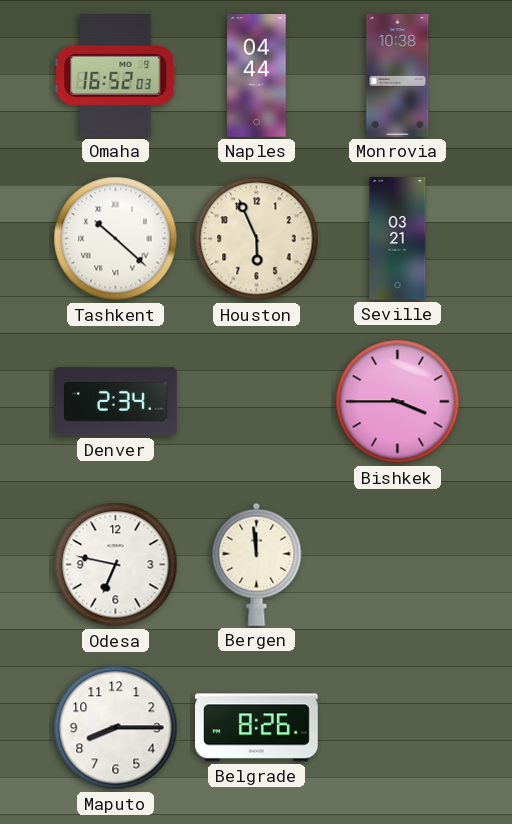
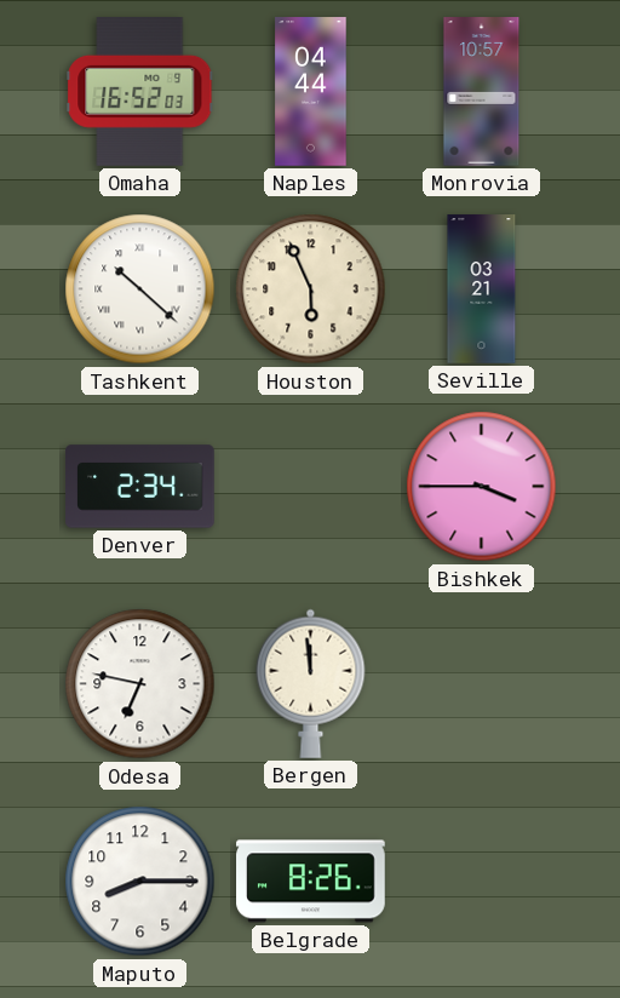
Monrovia: 10:38 -> 10:57 (482, 92)
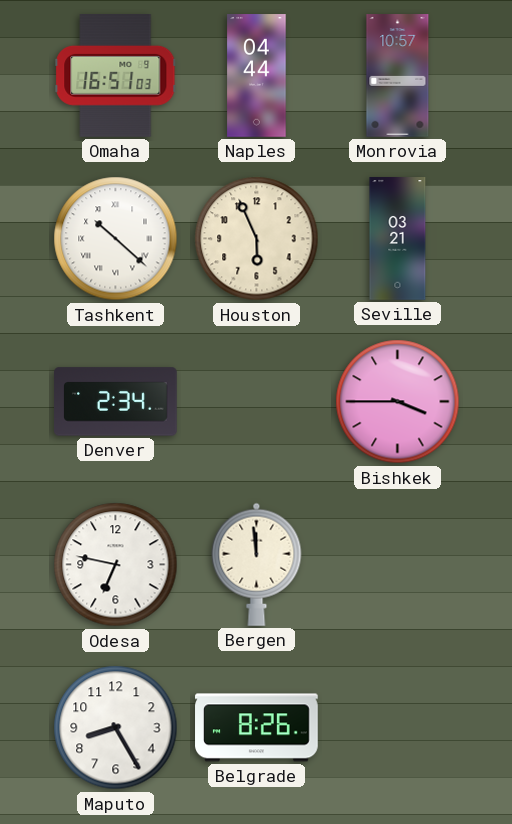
Omaha: 16:52 -> 16:51 (116, 76)
Maputo: 8:15 -> 8:25 (116, 728)
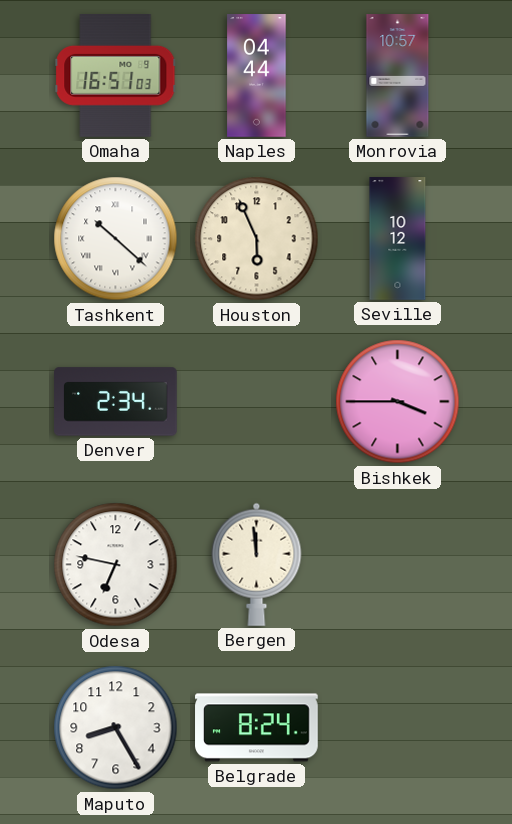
Seville: 03:21 -> 10:12 (398, 239)
Belgrade: 8:26 -> 8:24 (257, 728)
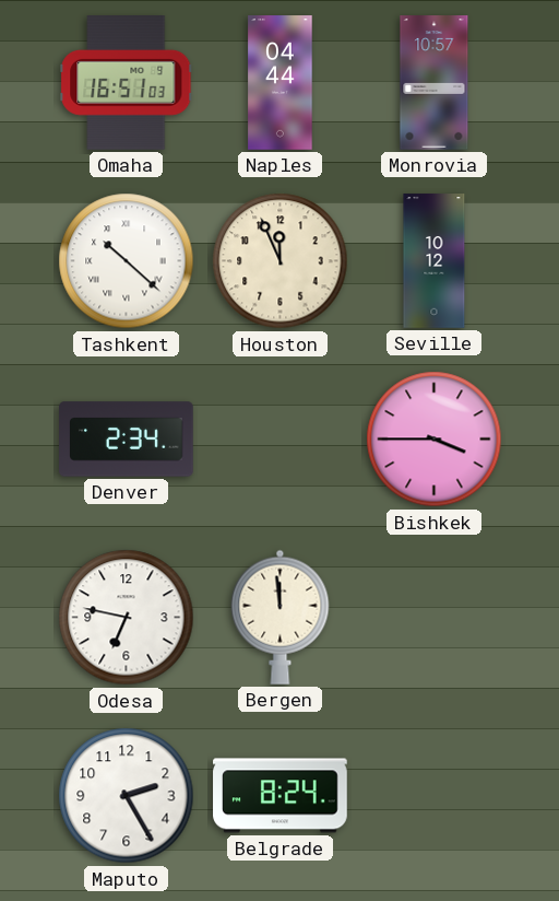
Houston: 5:56 -> 11:56 (281, 261)
Maputo: 8:25 -> 2:25 (127, 796)
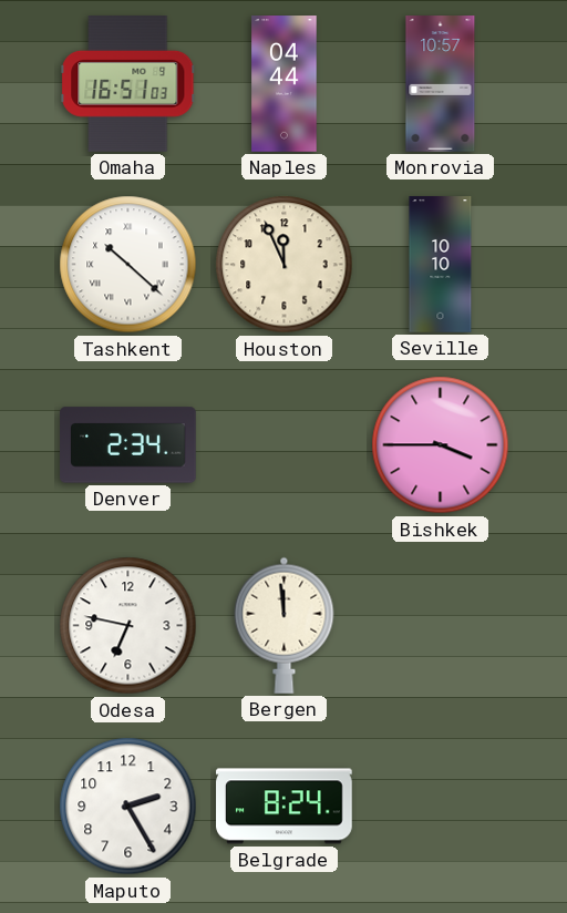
Seville: 10:12 -> 10:10 (441, 265)
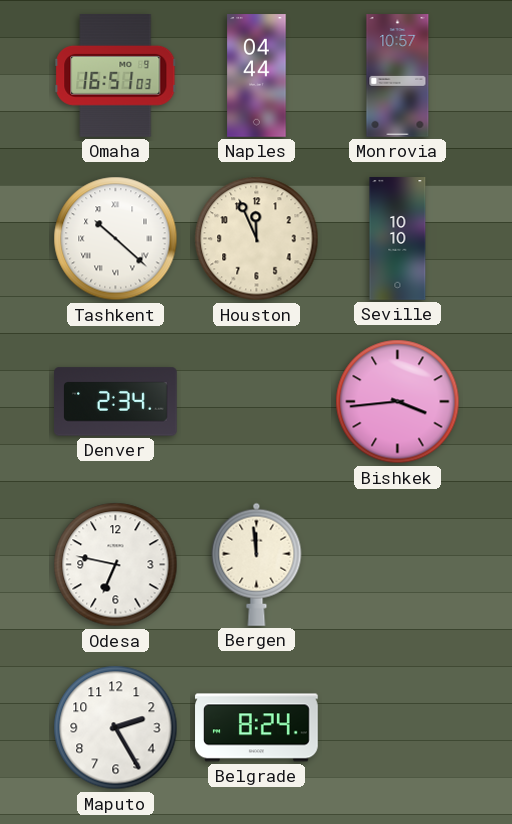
Bishkek: 3:45 -> 3:44 (398, 402)
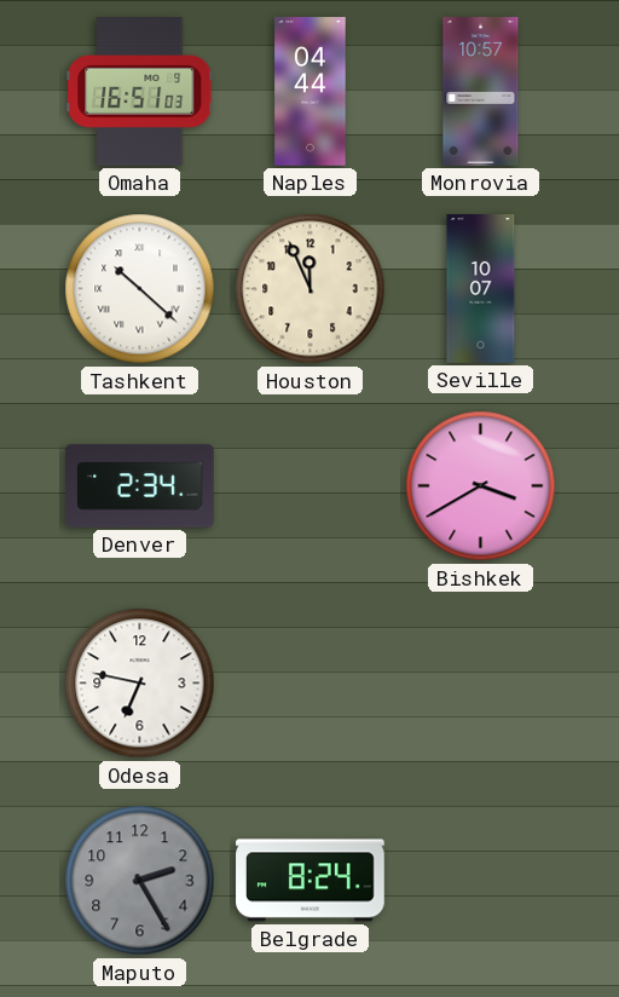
Seville: 10:10 -> 10:07 (481, 289)
Bishkek: 3:44 -> 3:40 (481, 486)
Bergen: 11:59 -> none (257, 564)
Maputo dial: white -> grey (140, 881)
